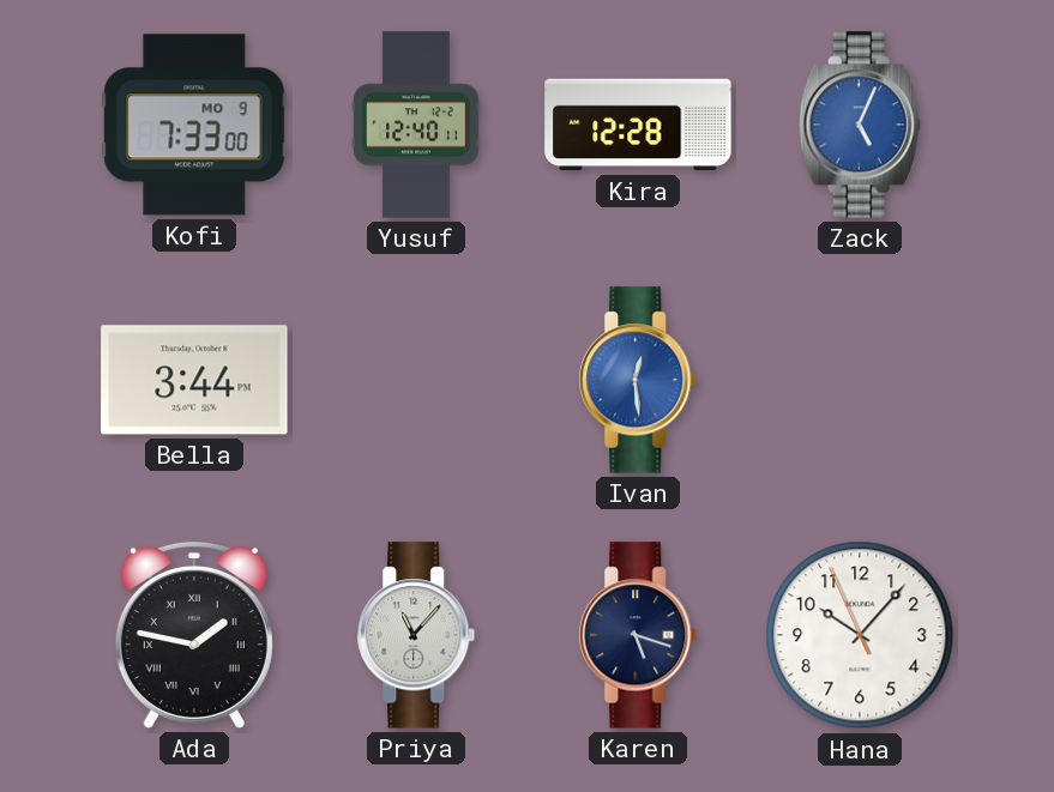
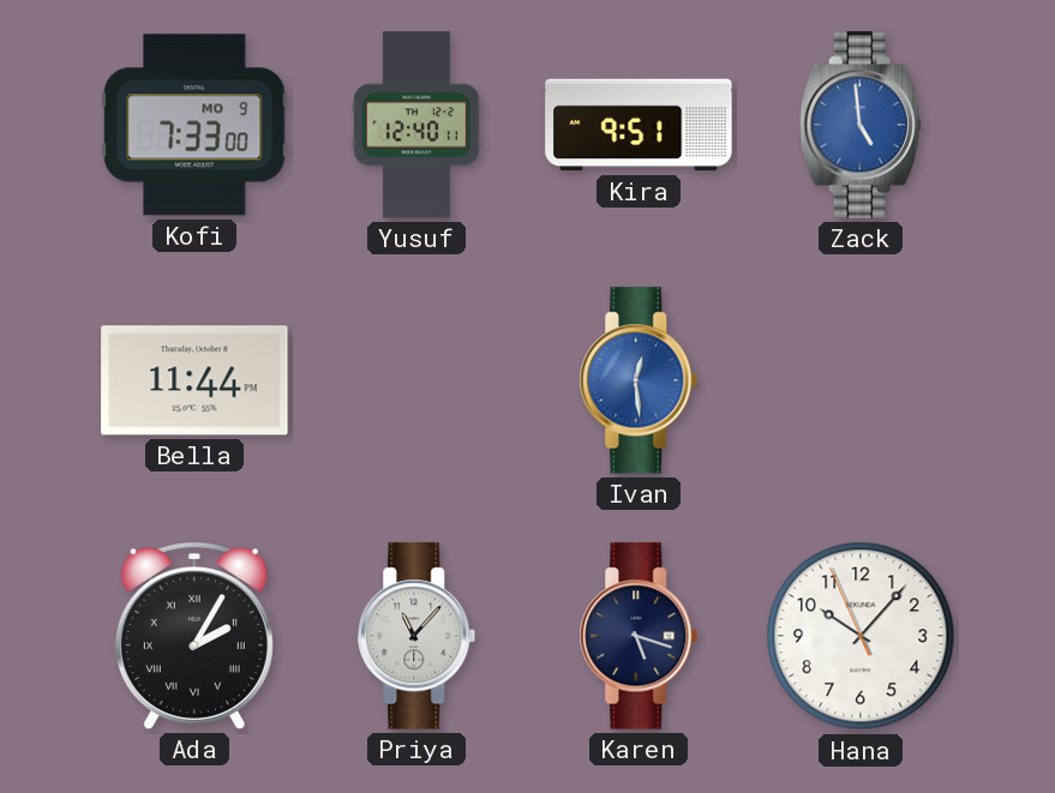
Kira: 12:28 -> 9:51 (639, 125)
Zack: 5:04 -> 4:59 (861, 125)
Bella: 3:44 -> 11:44 (194, 380)
Ada: 1:47 -> 2:05 (194, 636)
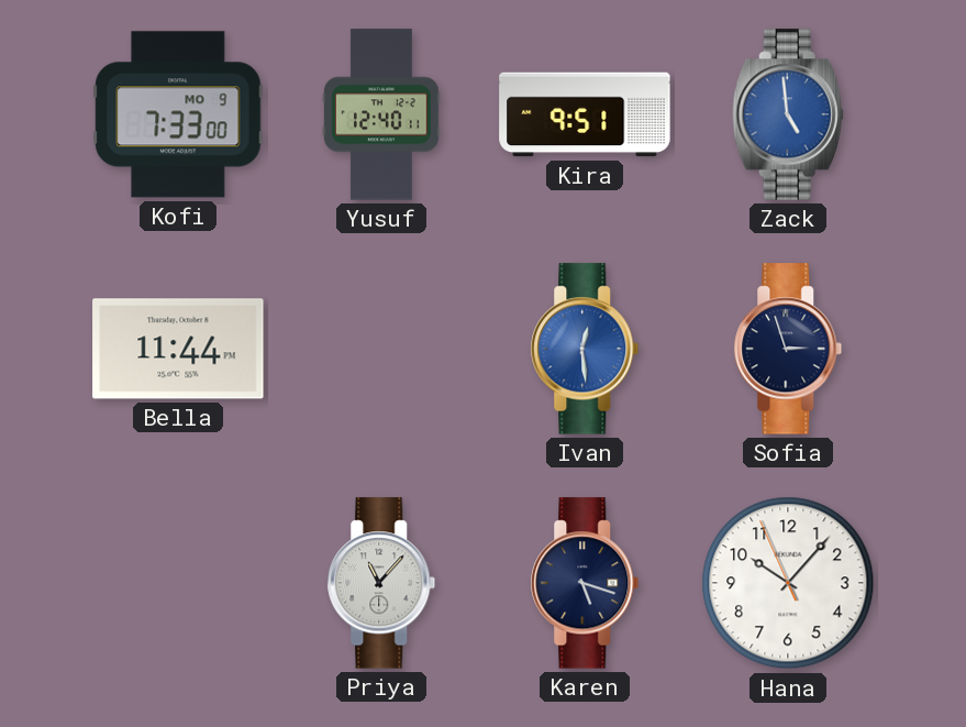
Sofia: none -> 2:57 (788, 349)
Ada: 2:05 -> none (194, 636)
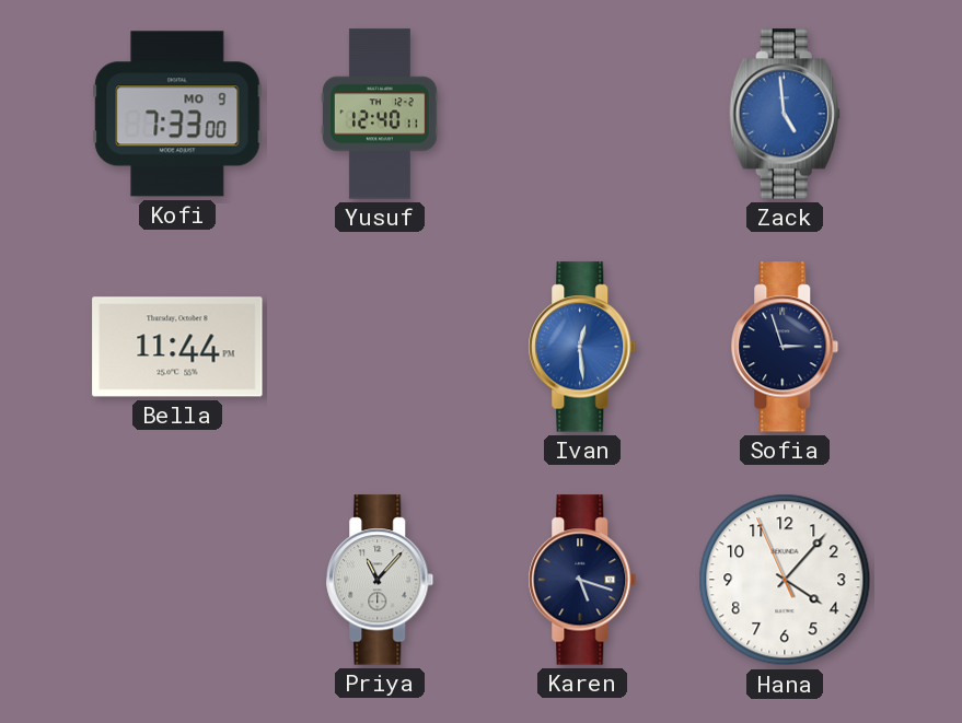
Kira: 9:51 -> none (585, 114)
Hana: 10:06 -> 4:06 (785, 580)
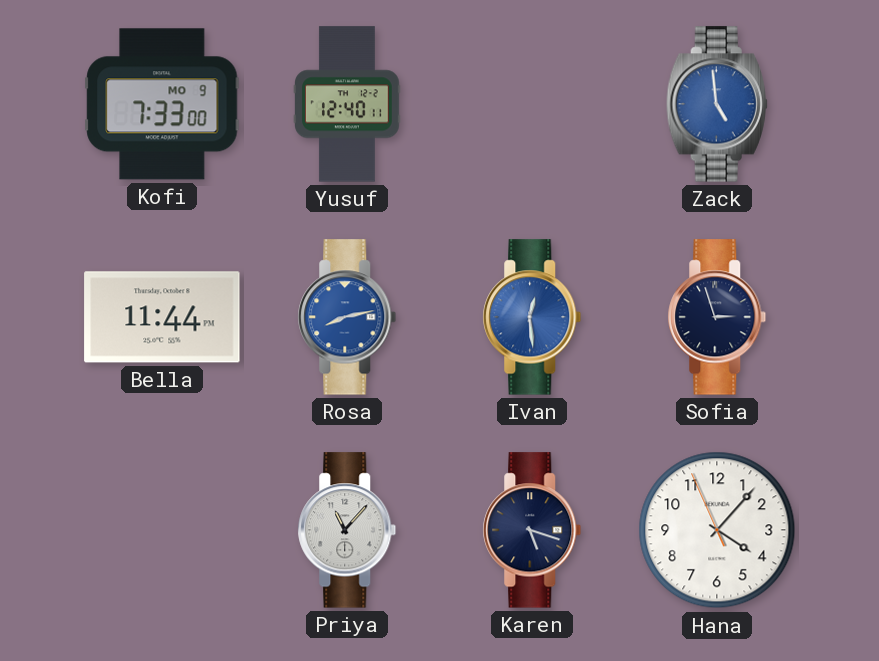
Rosa: none -> 8:13 (347, 317)
